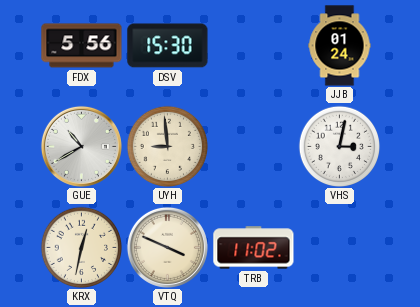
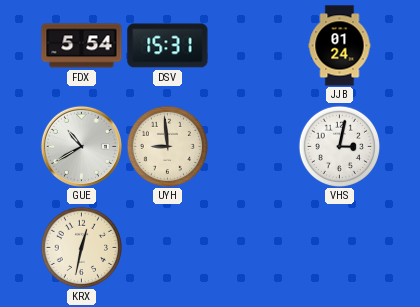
FDX: 5:56 -> 5:54 (82, 46)
DSV: 15:30 -> 15:31 (168, 46)
VTQ: 3:49 -> none (167, 247)
TRB: 11:02 -> none (254, 248)
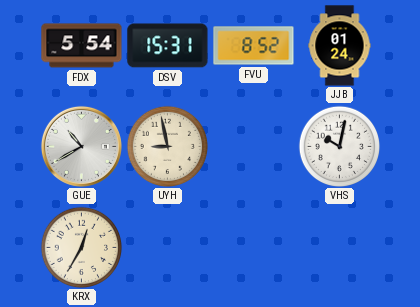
FVU: none -> 8:52 (254, 46)
UYH: 8:59 -> 8:58 (167, 146)
VHS: 3:02 -> 10:02 (339, 146)
KRX: 12:32 -> 12:35 (81, 247)
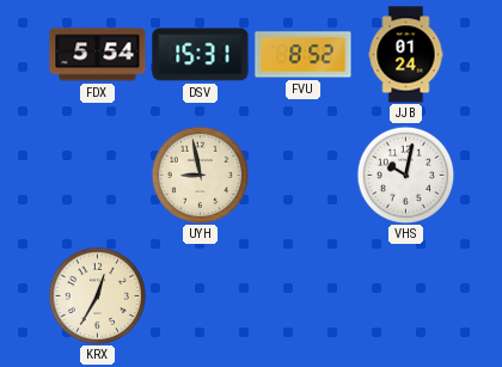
GUE: 10:40 -> none (81, 146)
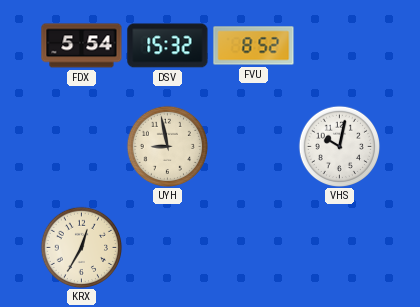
DSV: 15:31 -> 15:32 (168, 46)
JJB: 01:24 -> none (406, 55)
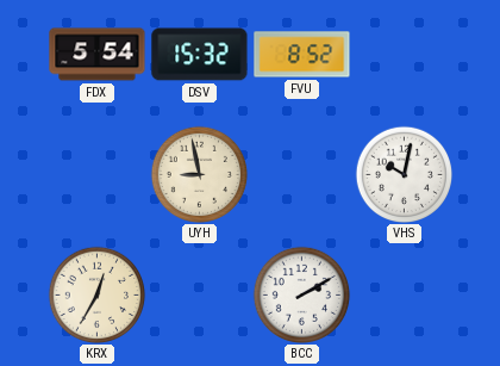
BCC: none -> 2:10 (301, 294)
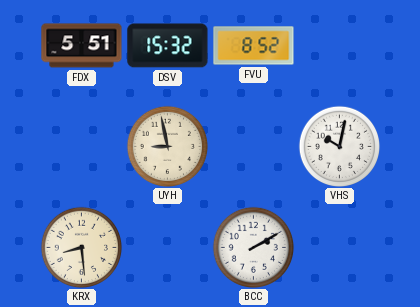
FDX: 5:54 -> 5:51 (82, 46)
KRX: 12:35 -> 8:29 (81, 247)
